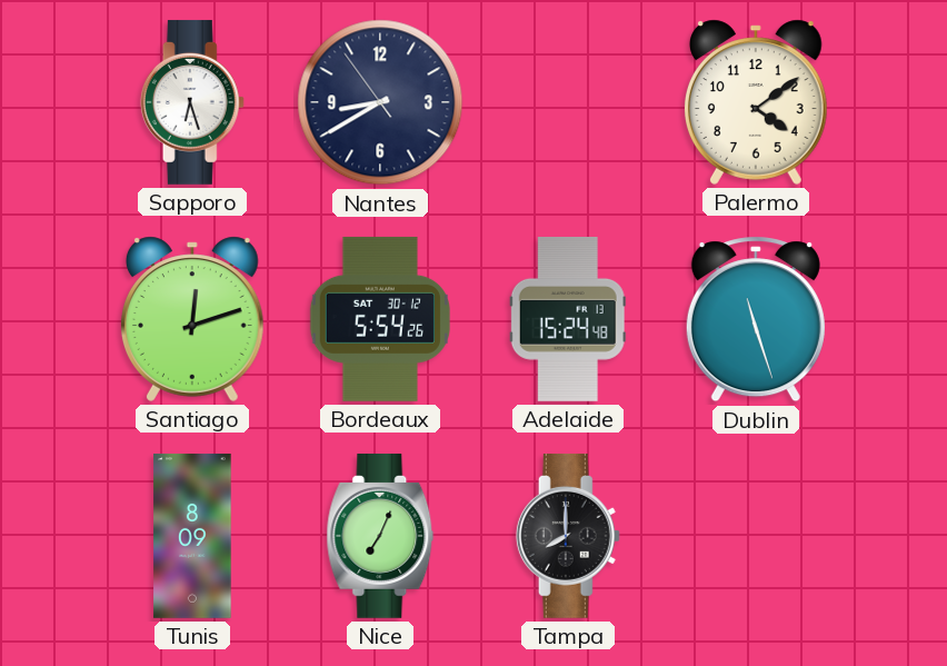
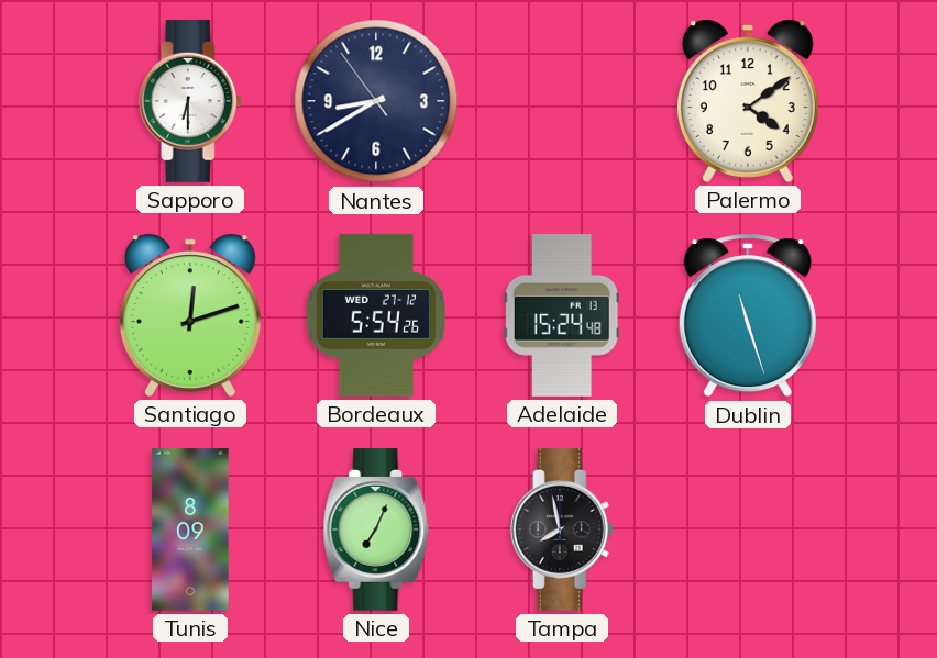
Sapporo: 6:27 -> 6:30 (190, 101)
Bordeaux date: SAT 30-12 -> WED 27-12 (376, 315)
Tampa: 8:00 -> 7:58 (562, 529)
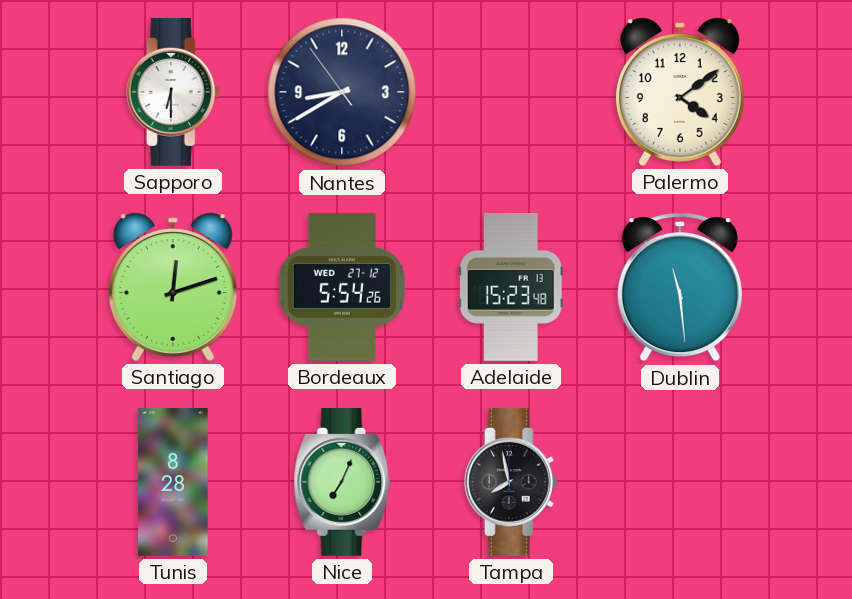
Adelaide: 15:24 -> 15:23 (511, 287)
Dublin: 11:27 -> 11:29 (680, 287)
Tunis: 8:09 -> 8:28 (173, 482)
